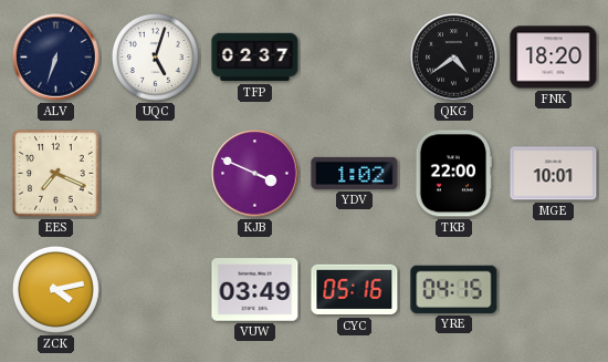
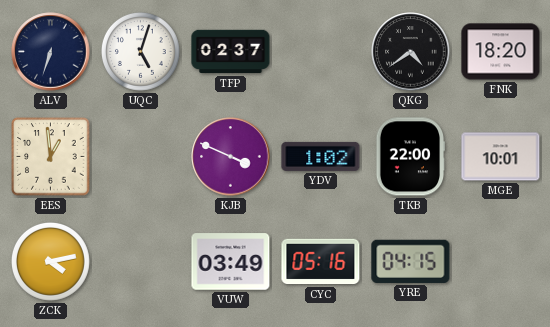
EES: 7:19 -> 12:59 (51, 157)
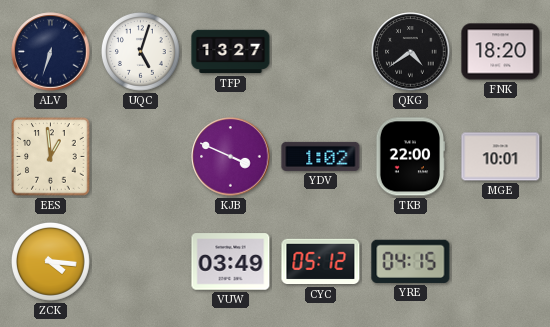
TFP: 02:37 -> 13:27 (231, 52)
ZCK: 4:13 -> 4:16 (50, 261)
CYC: 05:16 -> 05:12 (321, 262)
